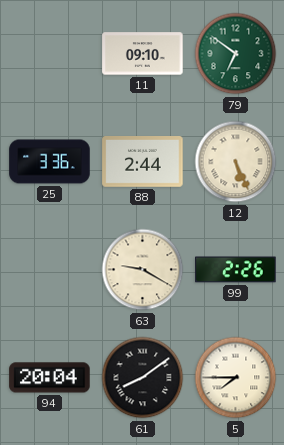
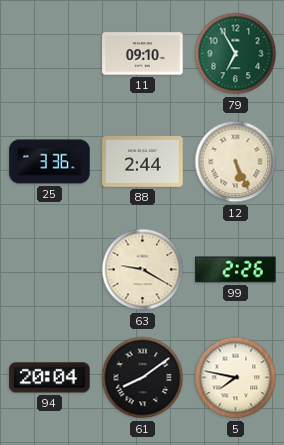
79: 6:51 -> 6:55 (236, 54)
5: 7:45 -> 7:47 (236, 378)
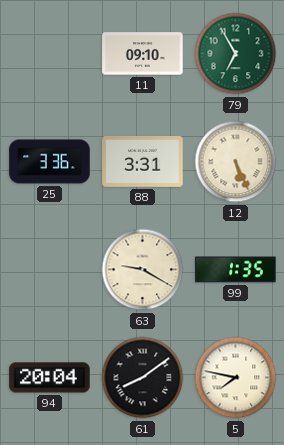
88: 2:44 -> 3:31 (143, 162)
99: 2:26 -> 1:35 (236, 270)
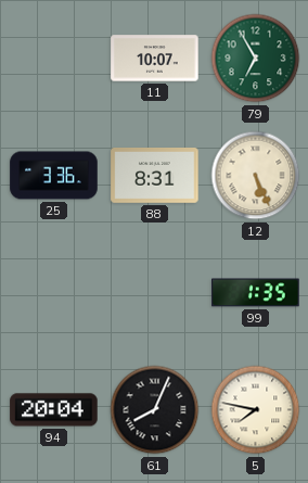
11: 09:10 -> 10:07 (155, 59)
88: 3:31 -> 8:31 (155, 176)
63: 9:20 -> none (143, 270)
61: 8:09 -> 8:04 (155, 410)
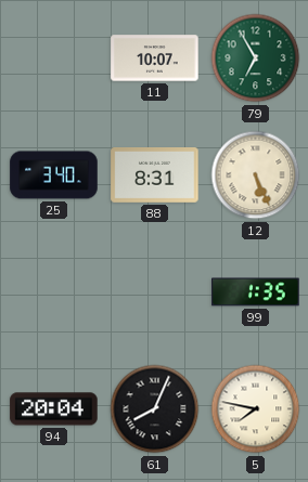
25: 3:36 -> 3:40 (54, 175)
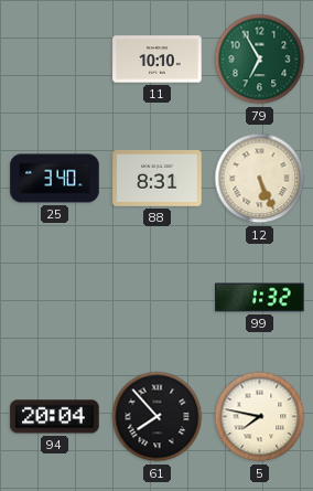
11: 10:07 -> 10:10 (158, 60)
99: 1:35 -> 1:32 (260, 298)
61: 8:04 -> 7:53 (158, 417)
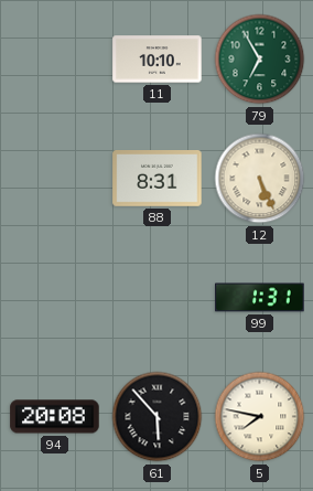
25: 3:40 -> none (55, 179)
99: 1:32 -> 1:31 (260, 298)
94: 20:04 -> 20:08 (55, 417)
61: 7:53 -> 5:53 (158, 417)
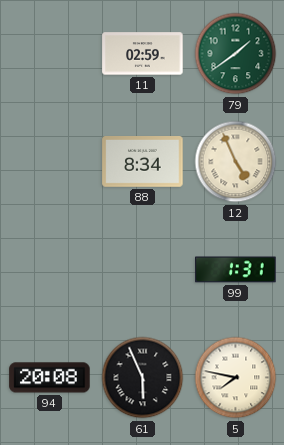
11: 10:10 -> 02:59 (143, 54)
79: 6:55 -> 1:39 (236, 54)
88: 8:31 -> 8:34 (143, 162)
12: 5:26 -> 4:56 (236, 162)
61: 5:53 -> 5:56 (143, 378)
